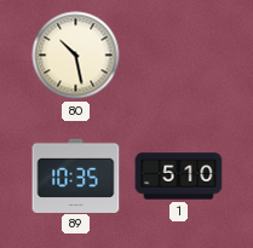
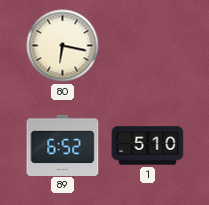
80: 10:28 -> 6:17 (63, 46)
89: 10:35 -> 6:52 (63, 145)
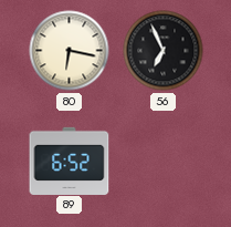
56: none -> 6:56 (164, 51)
1: 5:10 -> none (148, 146)
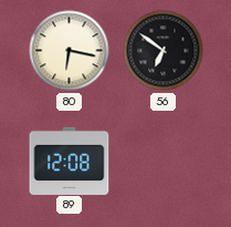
56: 6:56 -> 6:51 (164, 51)
89: 6:52 -> 12:08 (70, 161)
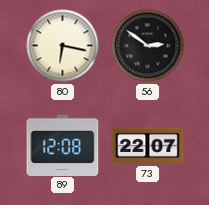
56: 6:51 -> 2:51 (148, 46)
73: none -> 22:07 (148, 146)
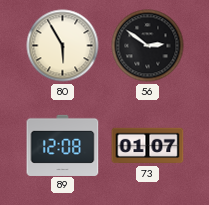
80: 6:17 -> 5:55 (63, 46)
73: 22:07 -> 01:07 (148, 146)
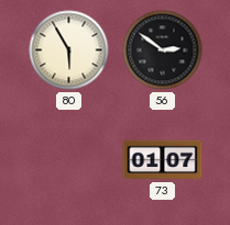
89: 12:08 -> none (63, 145)
